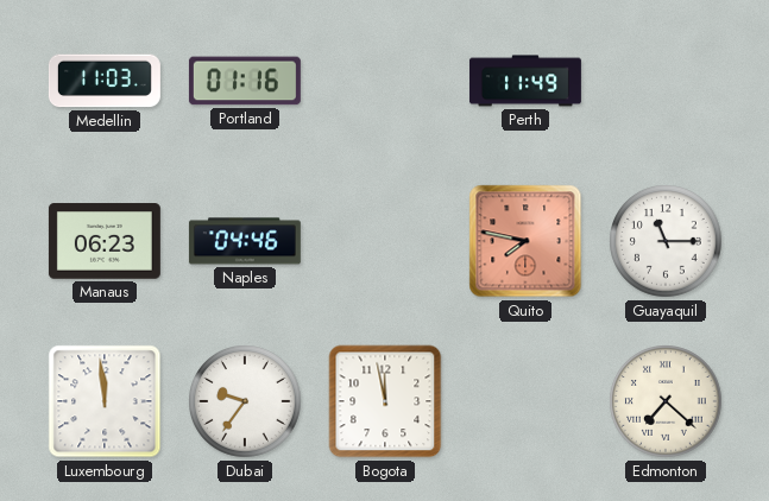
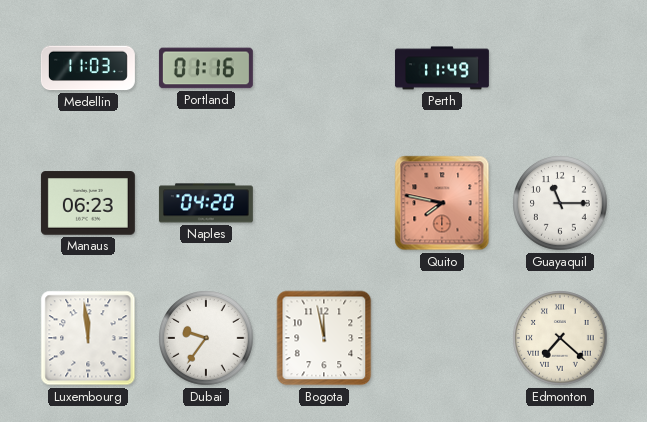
Naples: 04:46 -> 04:20 (206, 203)
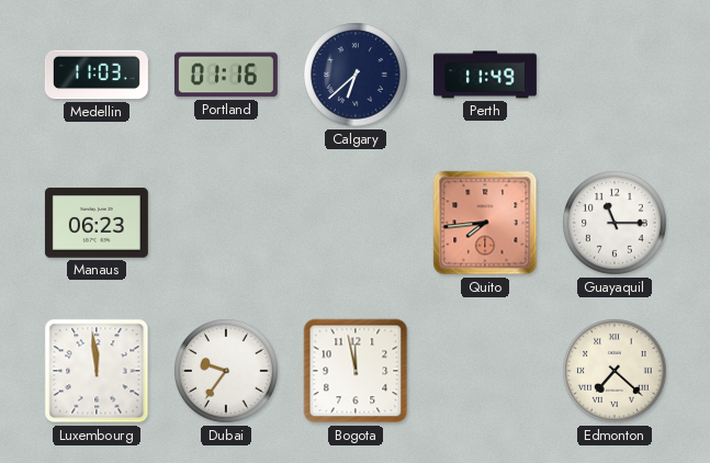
Calgary: none -> 6:38 (357, 76)
Naples: 04:20 -> none (206, 203)
Quito: 7:47 -> 7:44 (485, 223)
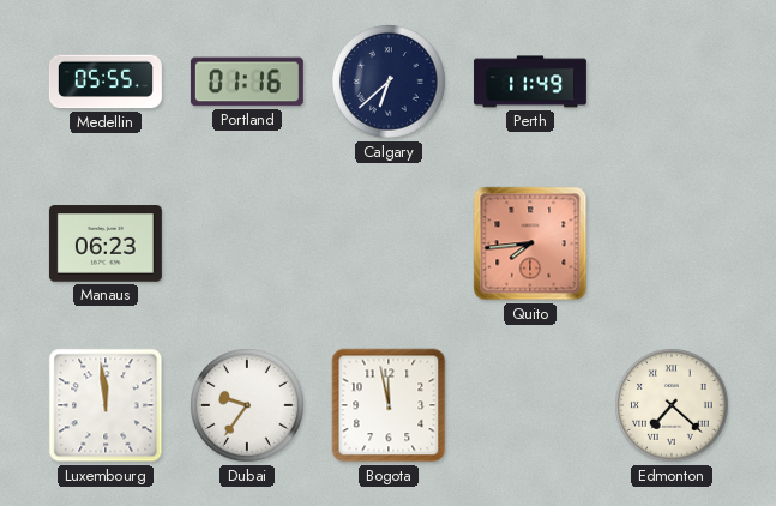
Medellin: 11:03 -> 05:55 (106, 82)
Guayaquil: 11:15 -> none (616, 224)
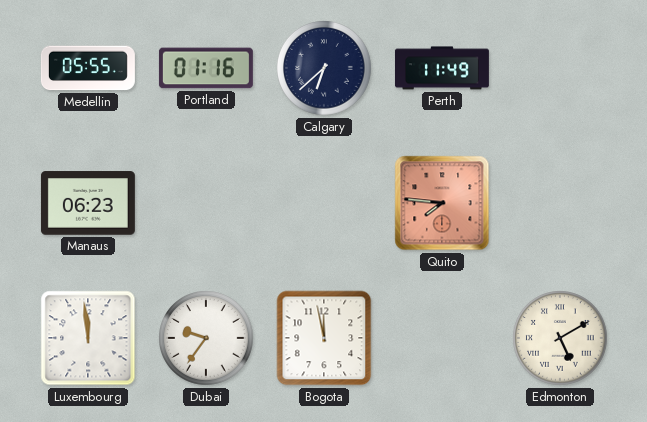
Quito: 7:44 -> 7:46 (442, 203)
Edmonton: 7:22 -> 5:10 (561, 339)
